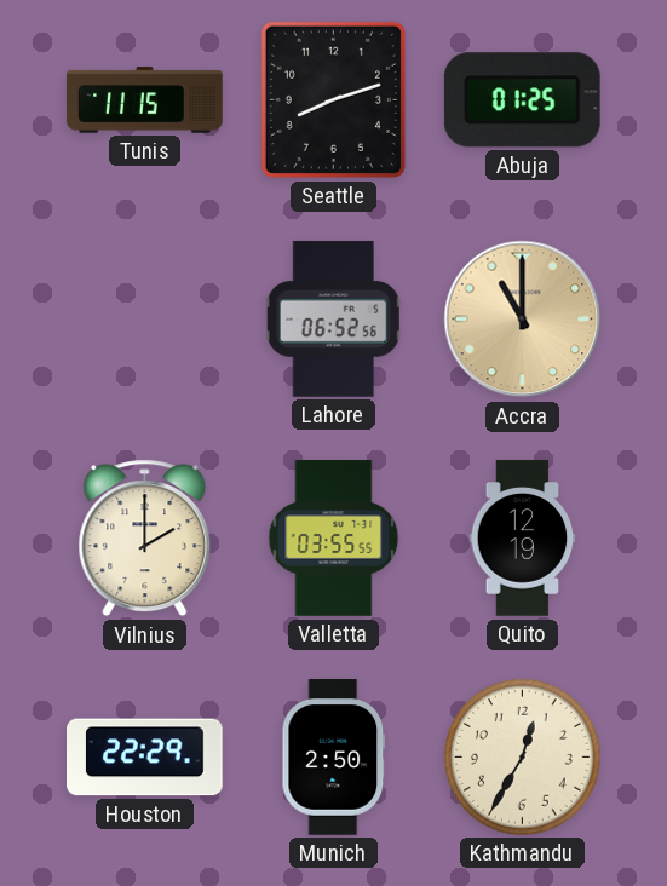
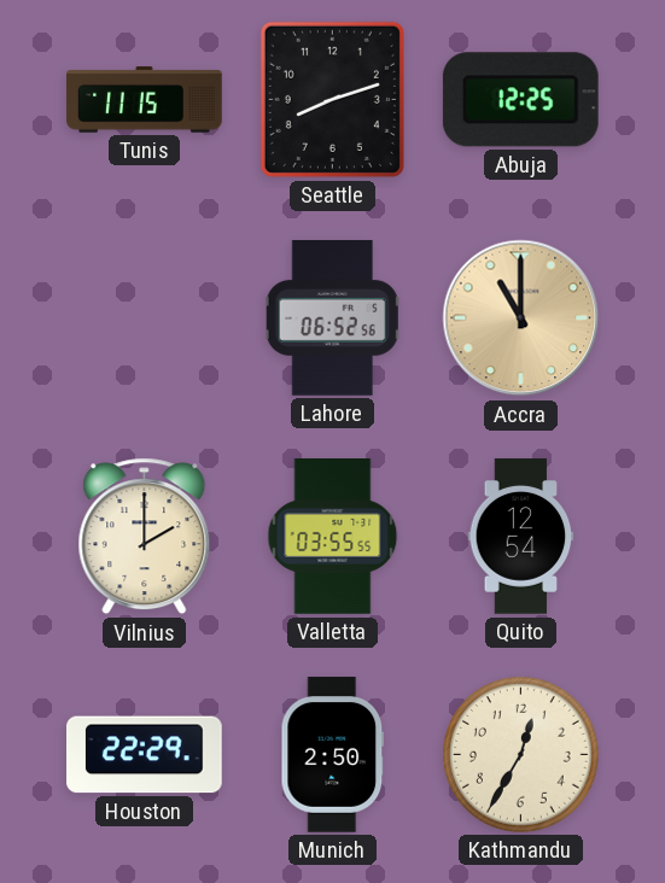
Abuja: 01:25 -> 12:25 (520, 100)
Quito: 12:19 -> 12:54 (521, 537)
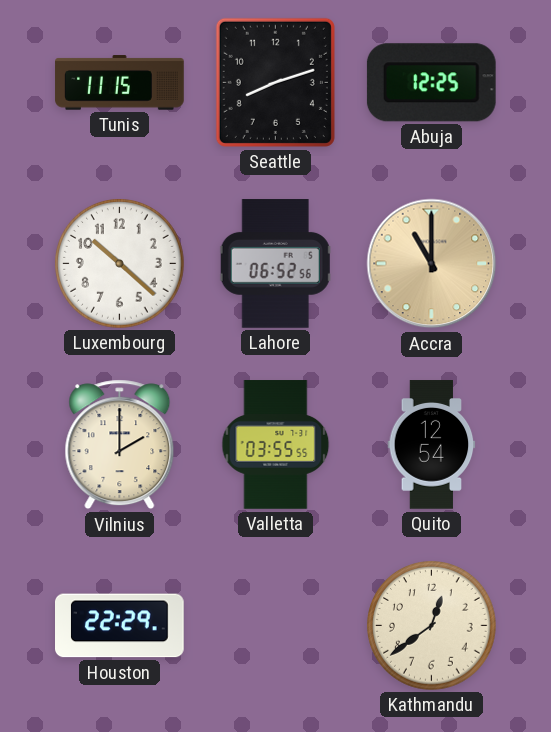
Luxembourg: none -> 10:22 (120, 264)
Munich: 2:50 -> none (333, 755)
Kathmandu: 12:35 -> 12:39 (432, 626)
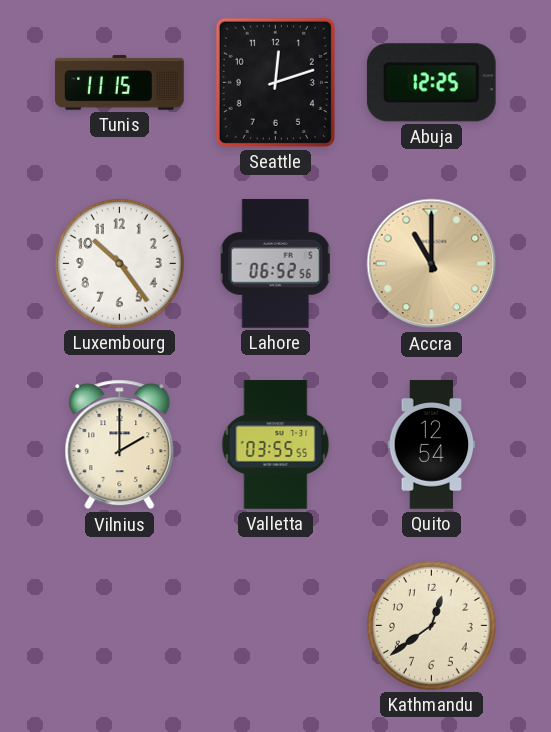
Seattle: 8:12 -> 12:12 (275, 82)
Luxembourg: 10:22 -> 10:24 (120, 264)
Houston: 22:29 -> none (120, 626)
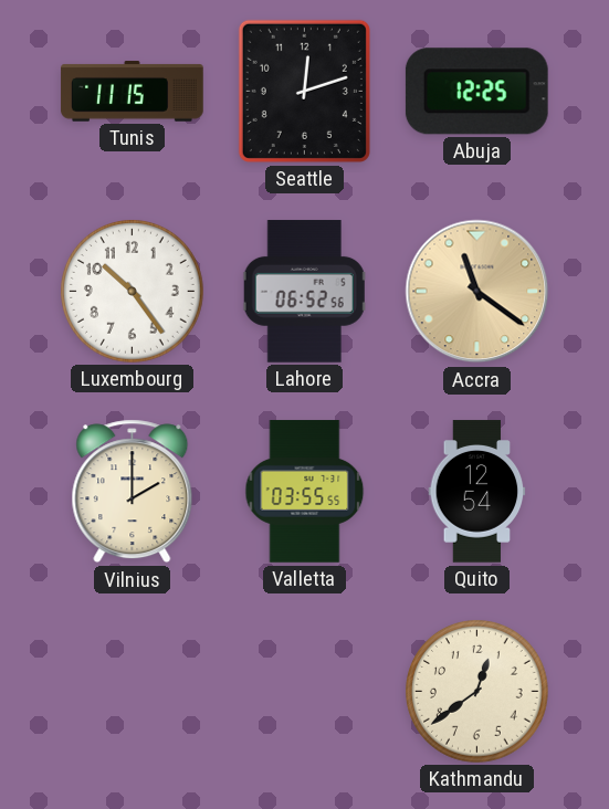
Accra: 11:00 -> 11:21 (477, 292)
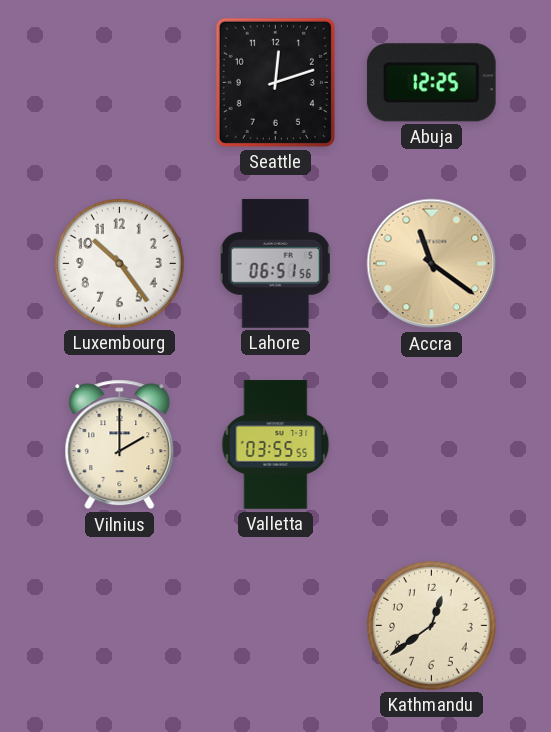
Tunis: 11:15 -> none (133, 92)
Lahore: 06:52 -> 06:51 (276, 264)
Quito: 12:54 -> none (477, 492)
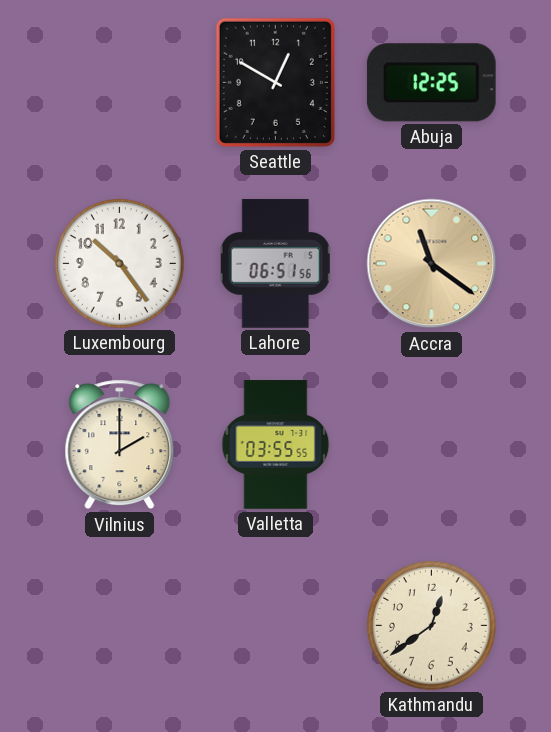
Seattle: 12:12 -> 12:50 (275, 82)
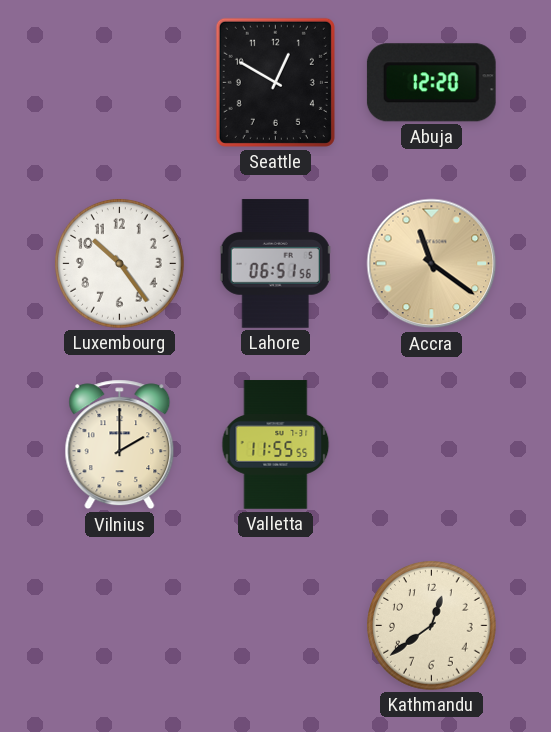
Abuja: 12:25 -> 12:20 (431, 83)
Valletta: 03:55 -> 11:55 (276, 445)
